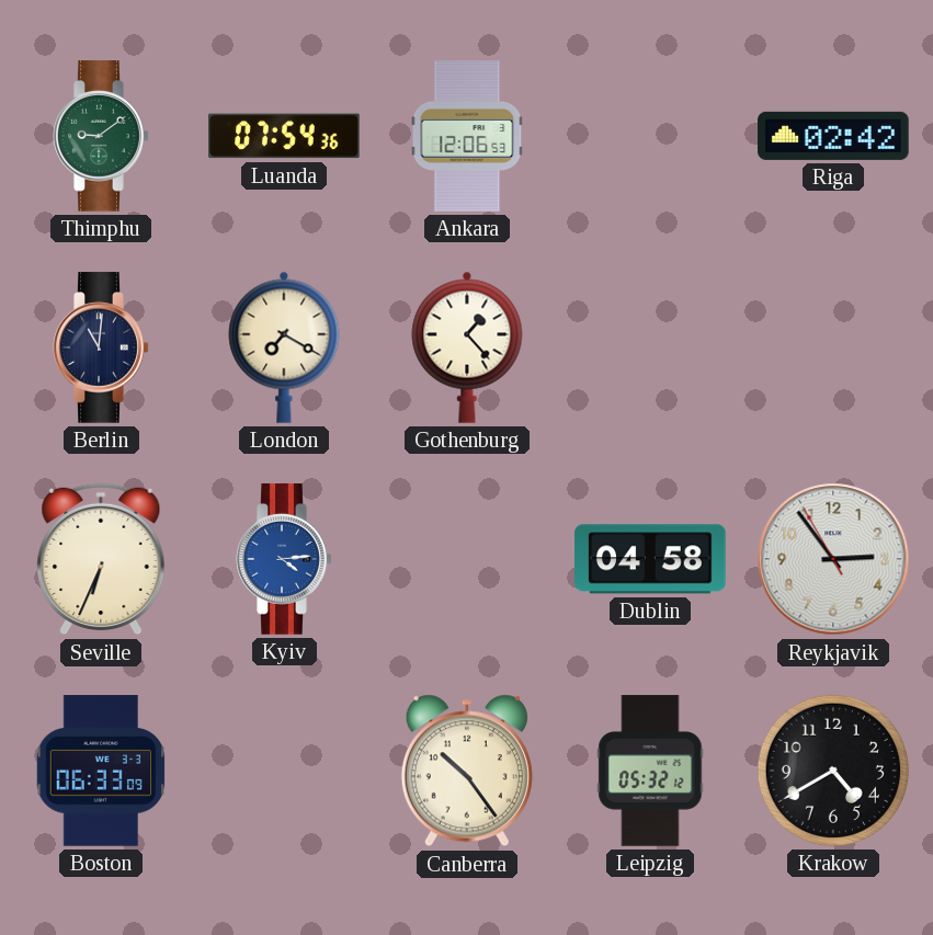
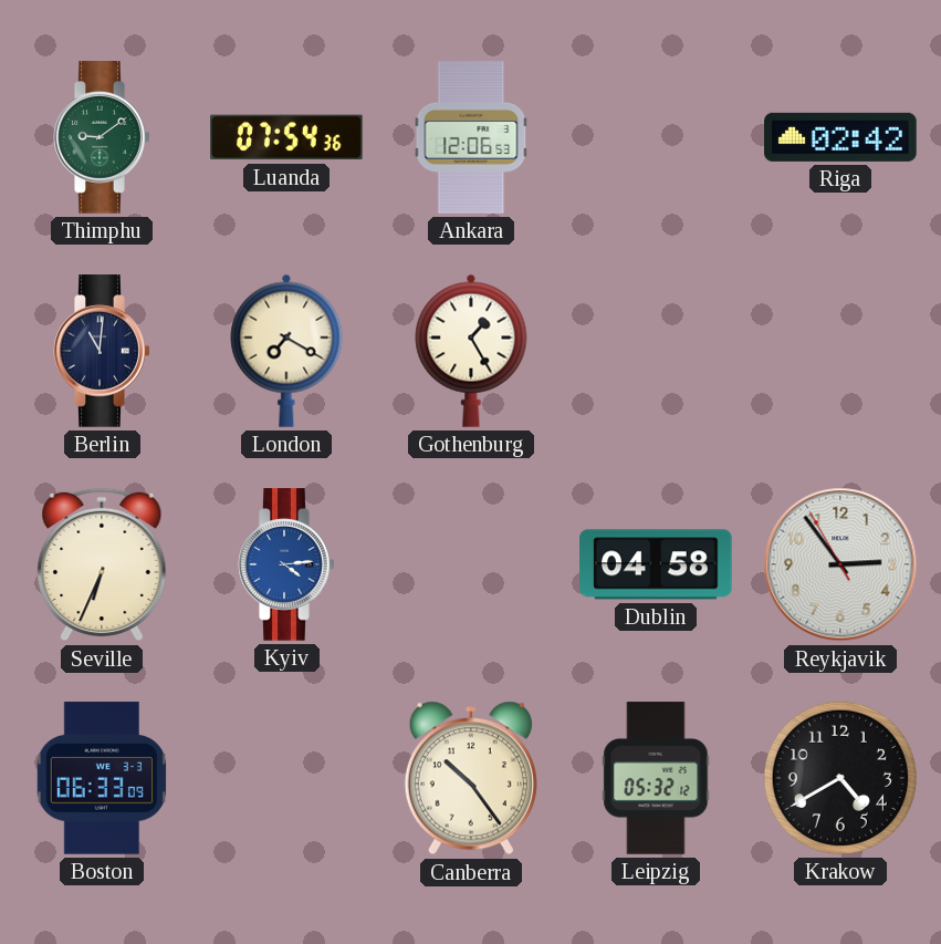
Gothenburg: 1:23 -> 1:25 (471, 351)
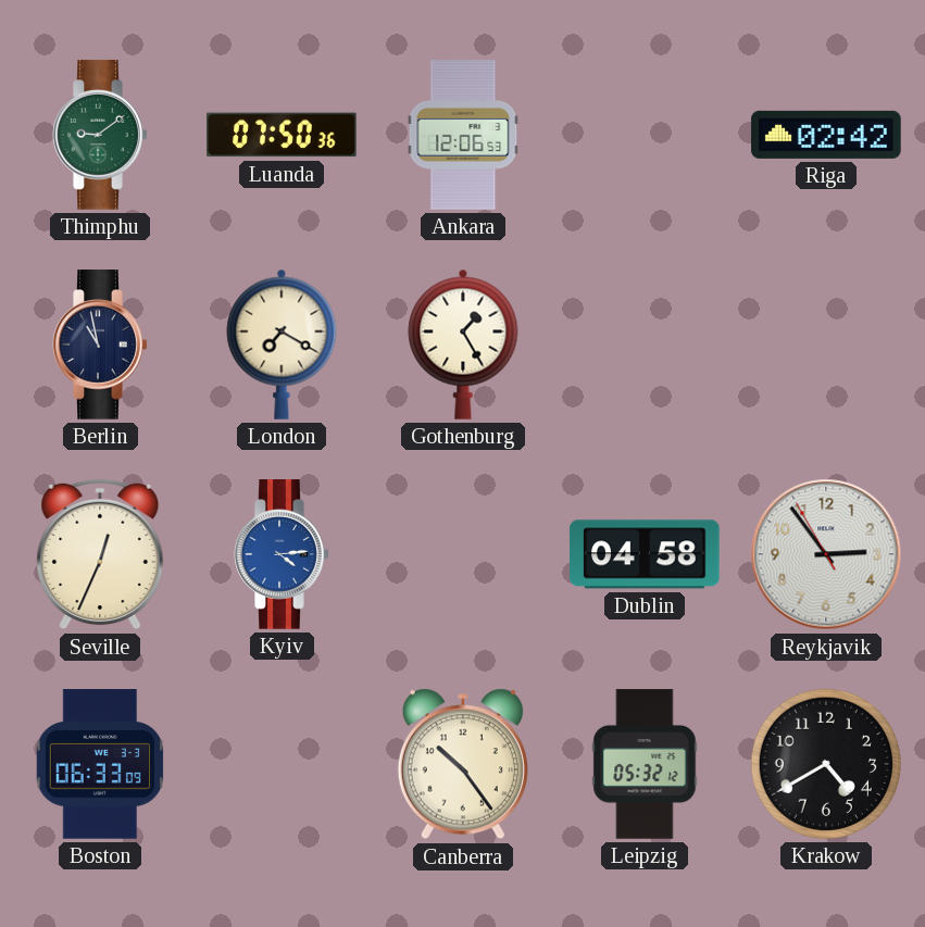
Luanda: 07:54 -> 07:50 (282, 135)
Berlin: 11:01 -> 10:58 (100, 345)
Seville: 6:34 -> 12:34 (100, 554)
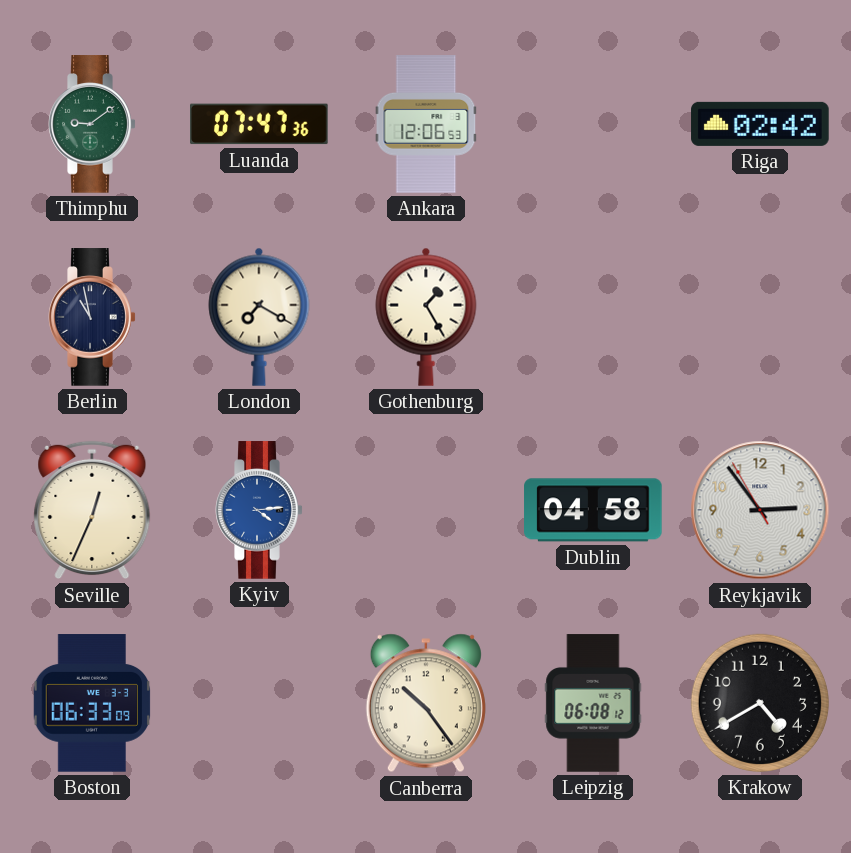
Luanda: 07:50 -> 07:47 (259, 124)
Leipzig: 05:32 -> 06:08 (593, 703)
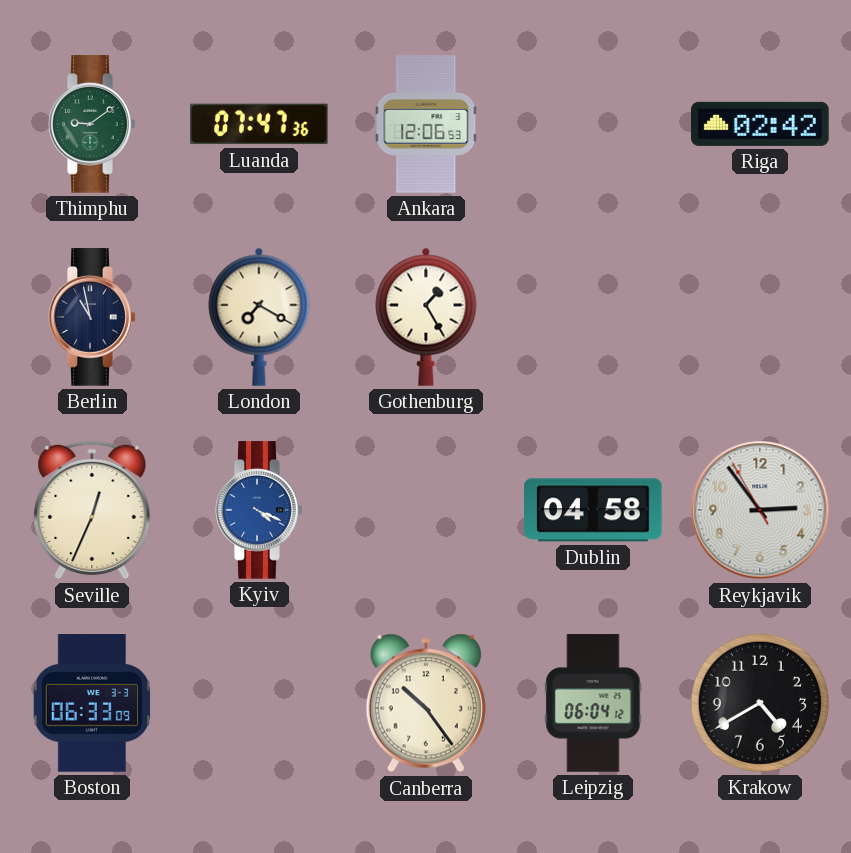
Kyiv: 4:14 -> 4:19 (259, 510)
Leipzig: 06:08 -> 06:04 (593, 703)
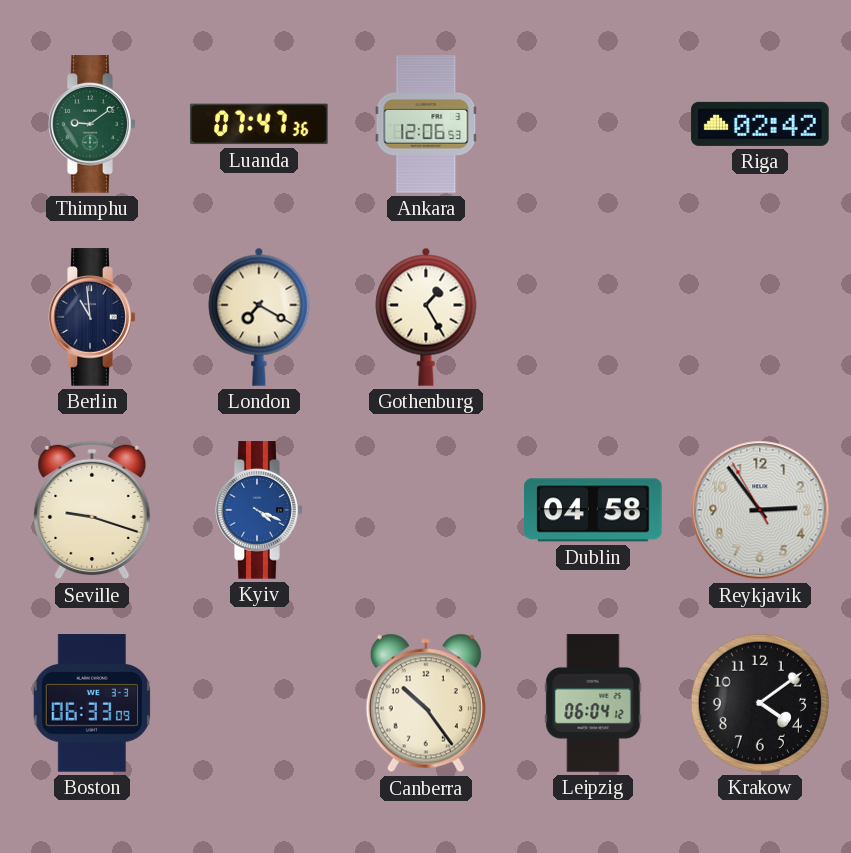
Berlin: 10:58 -> 10:59 (92, 317)
Seville: 12:34 -> 9:18 (92, 510)
Krakow: 4:40 -> 4:09 (760, 703)
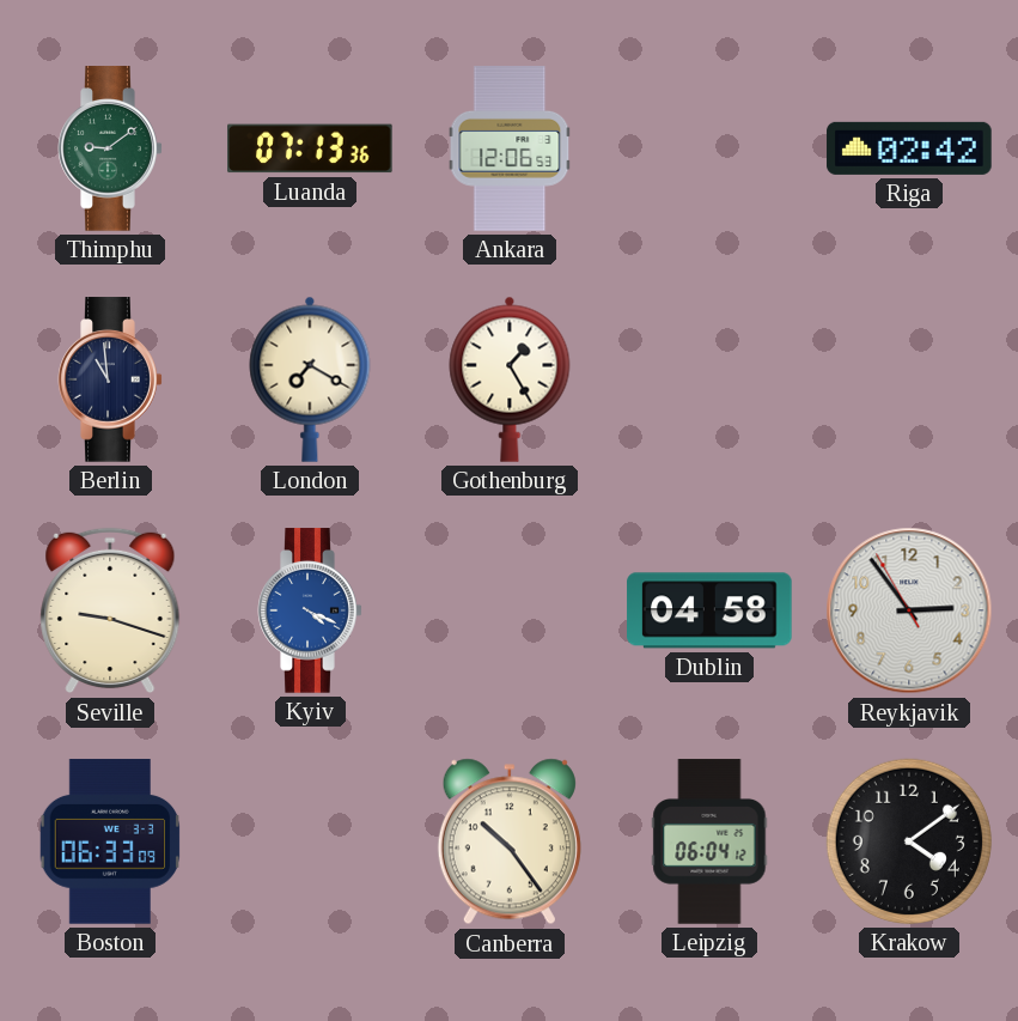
Luanda: 07:47 -> 07:13 (310, 148)
